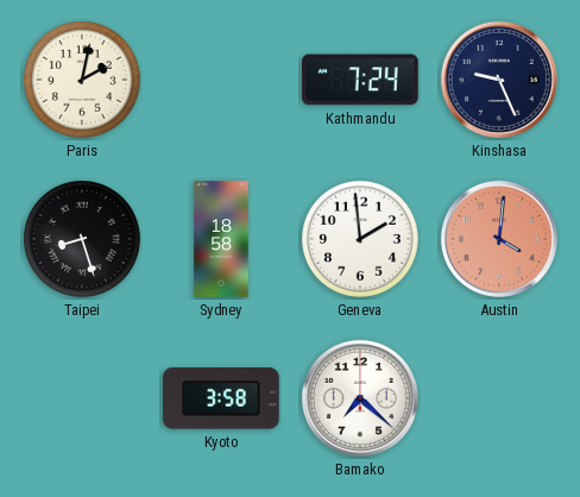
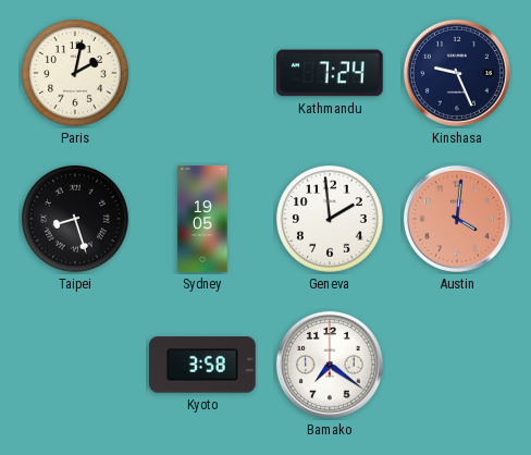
Sydney: 18:58 -> 19:05 (202, 219)
Bamako: 7:22 -> 7:21 (330, 365)
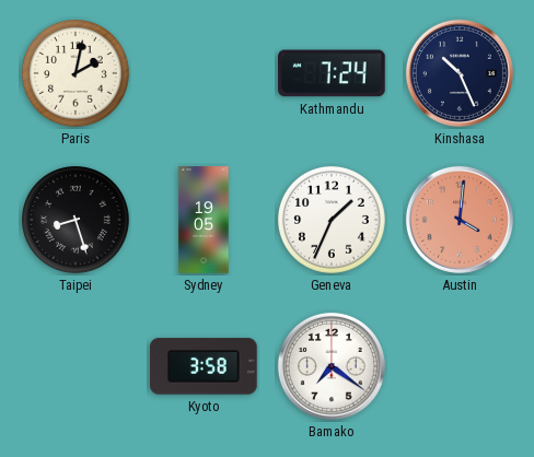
Kinshasa: 9:26 -> 10:26 (460, 73)
Geneva: 1:59 -> 1:34 (333, 221)
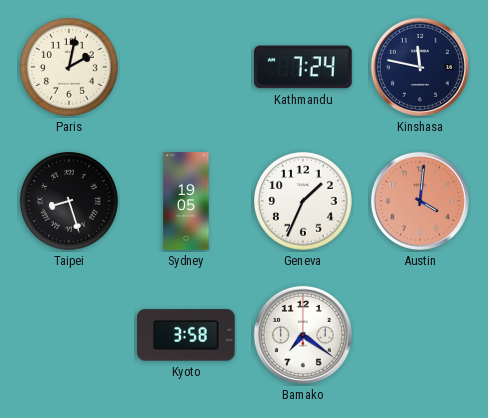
Kinshasa: 10:26 -> 11:47 (420, 67)
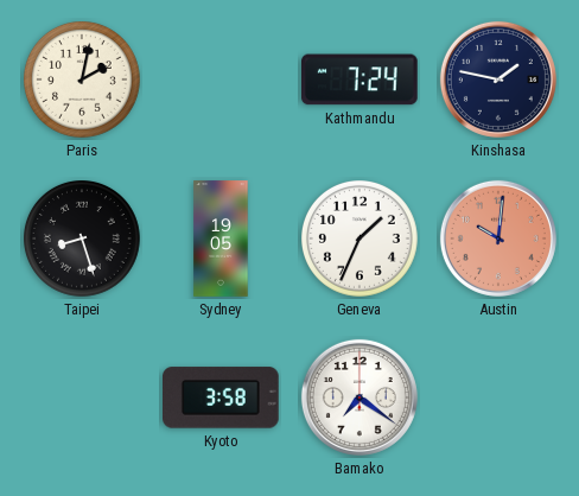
Kinshasa: 11:47 -> 1:47 (498, 80)
Austin: 4:01 -> 10:01 (498, 239)
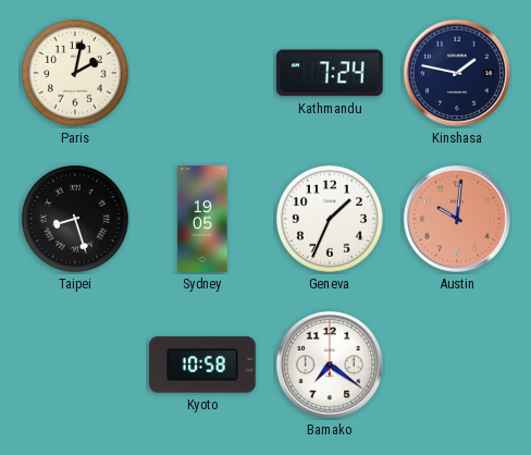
Kyoto: 3:58 -> 10:58 (203, 365)
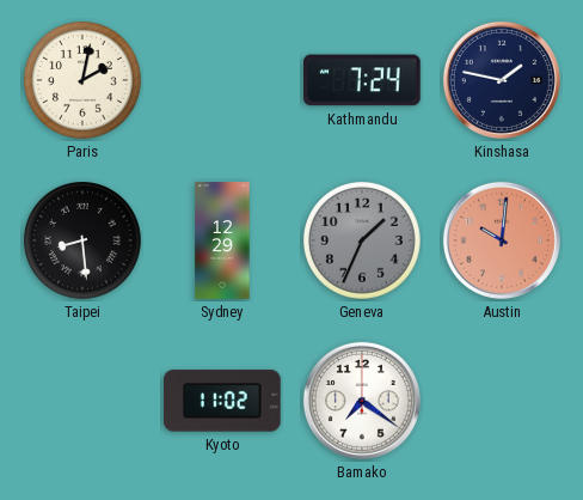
Taipei: 8:27 -> 8:29 (84, 242)
Sydney: 19:05 -> 12:29 (222, 240)
Geneva dial: white -> grey (363, 242)
Kyoto: 10:58 -> 11:02 (223, 401)
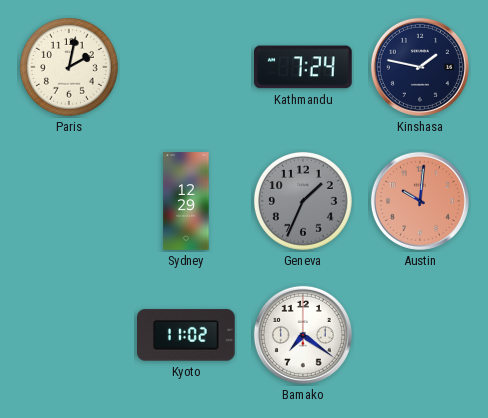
Taipei: 8:29 -> none (84, 242)
